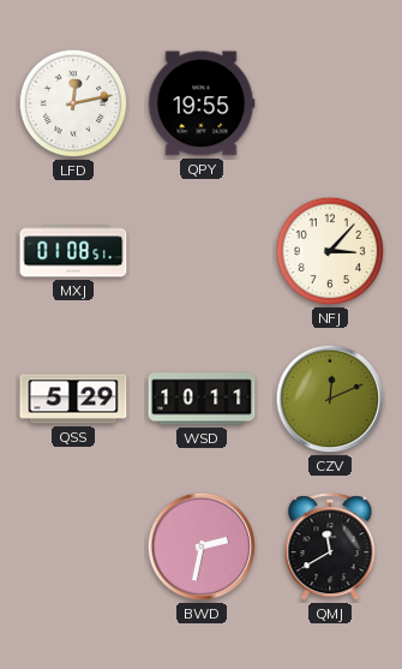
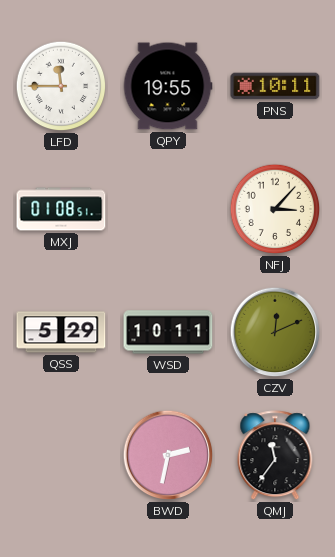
LFD: 12:13 -> 11:45 (61, 86)
PNS: none -> 10:11 (275, 86)
QMJ: 11:40 -> 11:36 (275, 456)
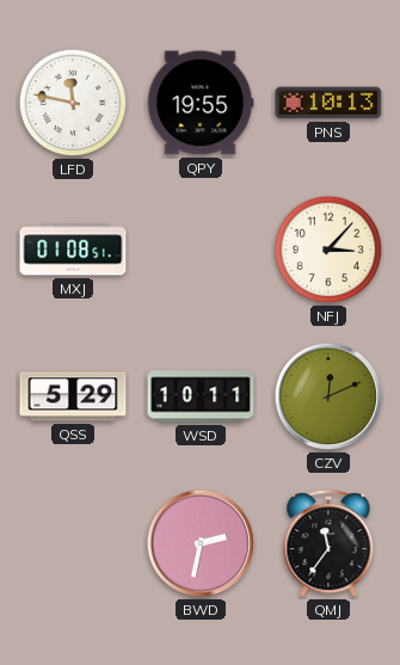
LFD: 11:45 -> 11:47 (73, 103)
PNS: 10:11 -> 10:13 (328, 103)
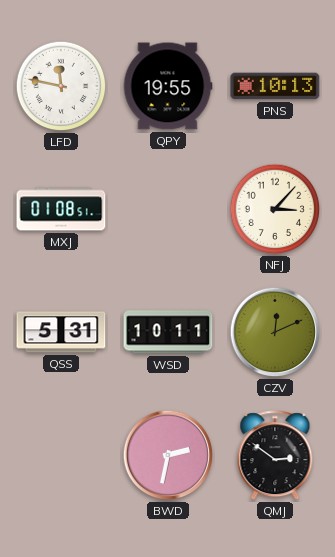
QSS: 5:29 -> 5:31 (61, 332)
QMJ: 11:36 -> 2:51 (275, 456)
